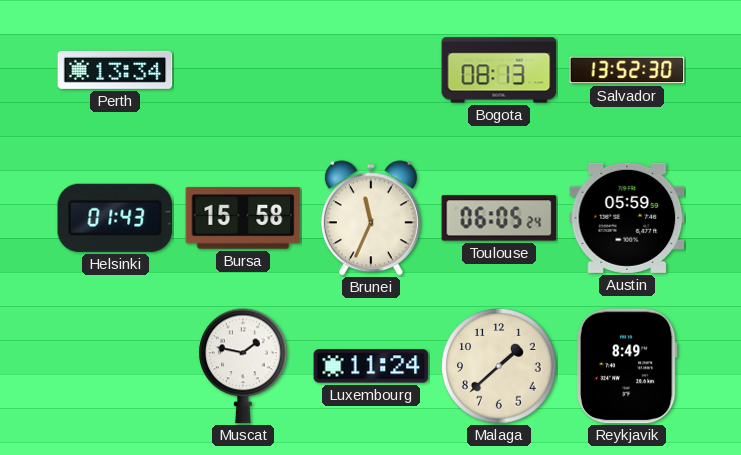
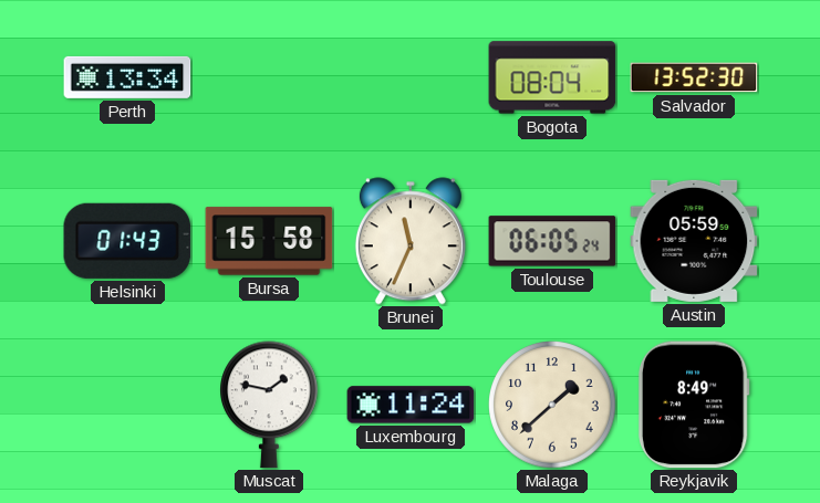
Bogota: 08:13 -> 08:04 (552, 77)
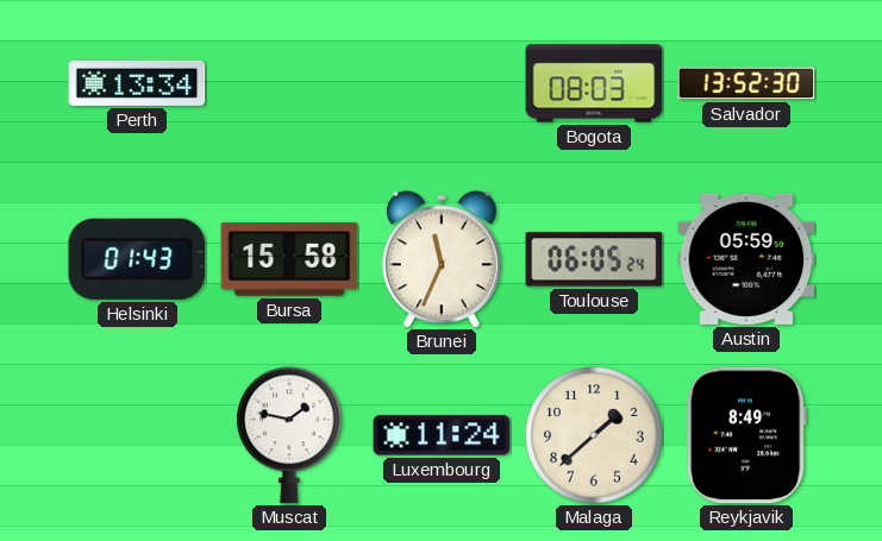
Bogota: 08:04 -> 08:03 (594, 83)
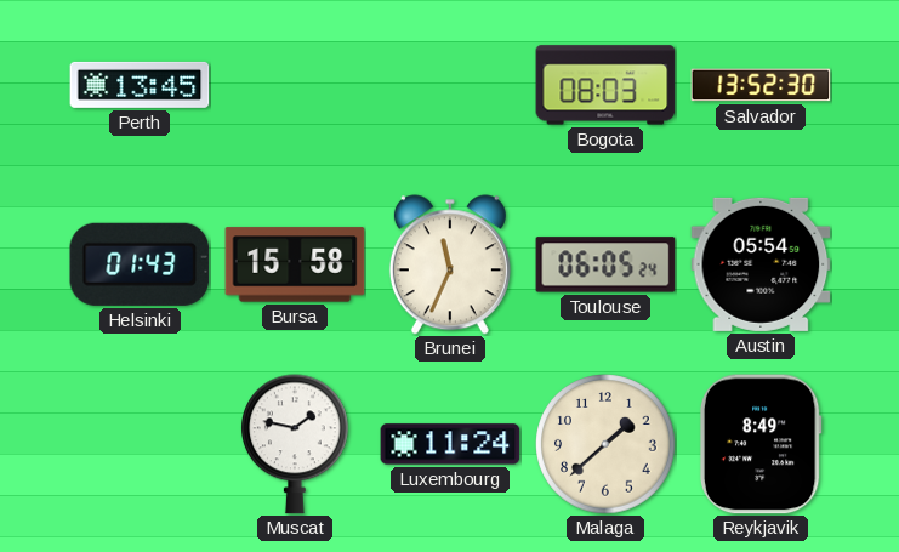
Perth: 13:34 -> 13:45 (140, 85)
Austin: 05:59 -> 05:54 (761, 264)
